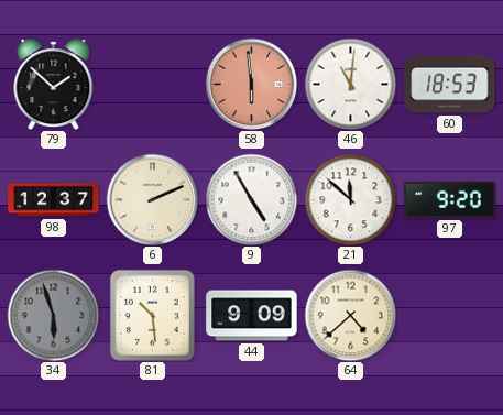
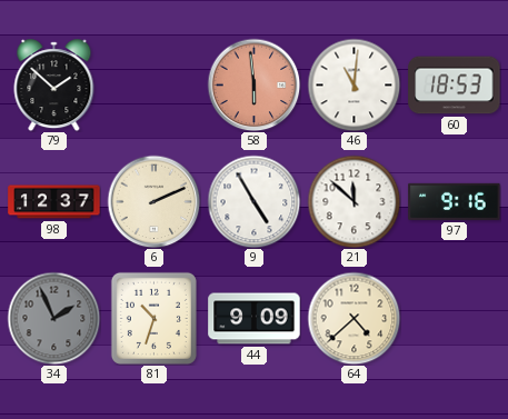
97: 9:20 -> 9:16 (455, 201)
34: 5:57 -> 1:56 (53, 318)
81: 10:29 -> 10:33 (153, 318)
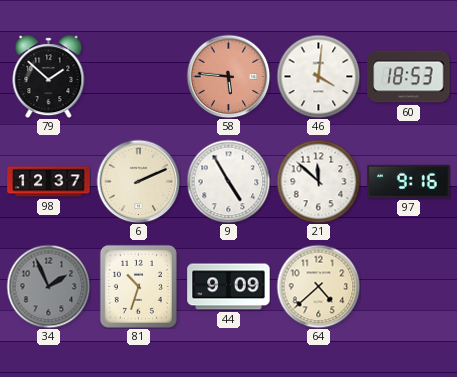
58: 5:59 -> 5:46 (228, 76)
46: 11:01 -> 4:01 (318, 76)
